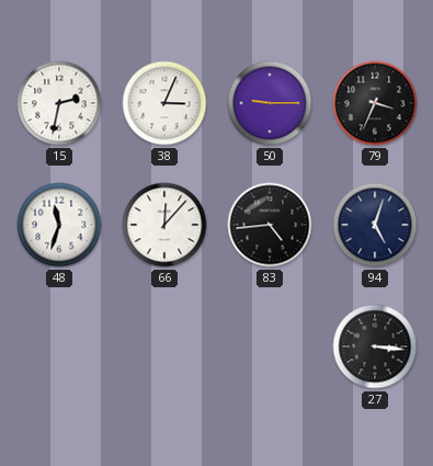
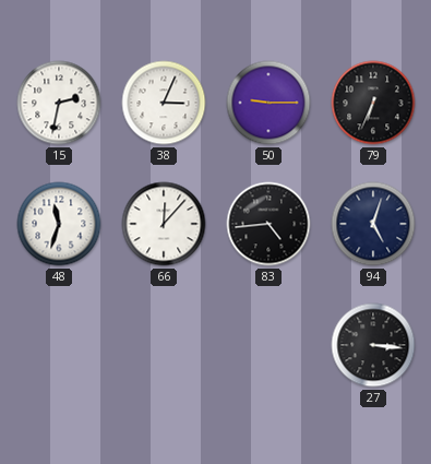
79: 3:34 -> 6:34 (373, 103)
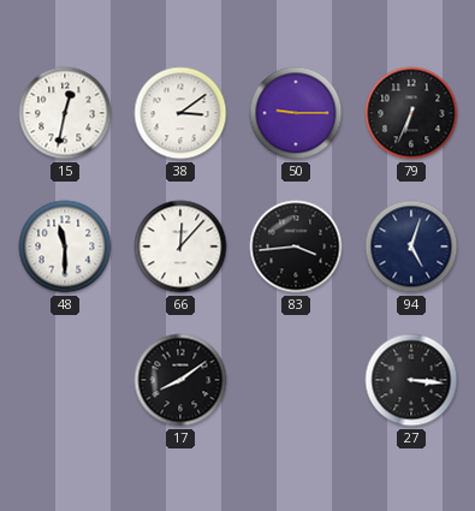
15: 2:32 -> 12:32 (65, 113)
38: 3:04 -> 3:09 (180, 113)
48: 11:33 -> 11:30 (65, 246)
83: 4:44 -> 3:44 (296, 246)
17: none -> 8:09 (180, 380)
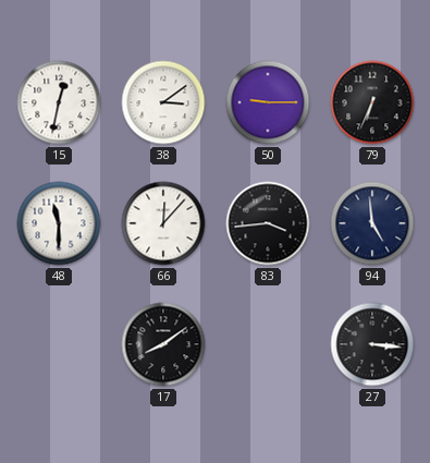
94: 5:03 -> 4:59 (372, 223)
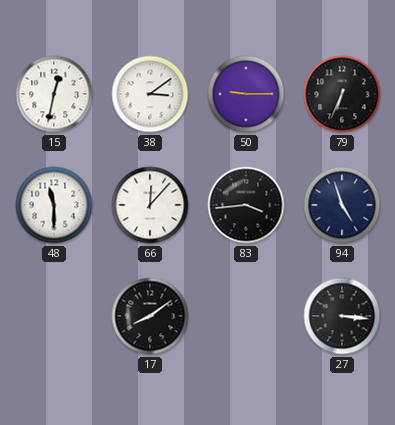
94: 4:59 -> 4:57 (342, 205)
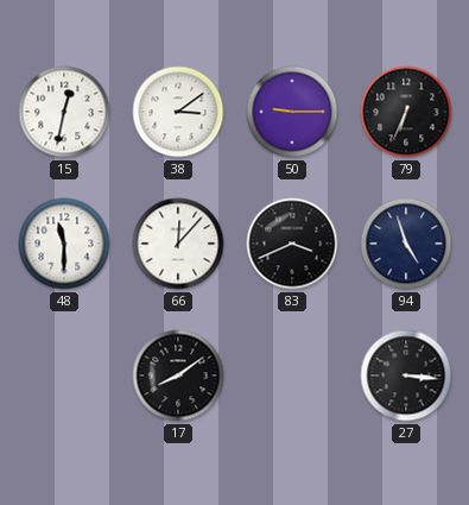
83: 3:44 -> 3:41 (292, 244)
